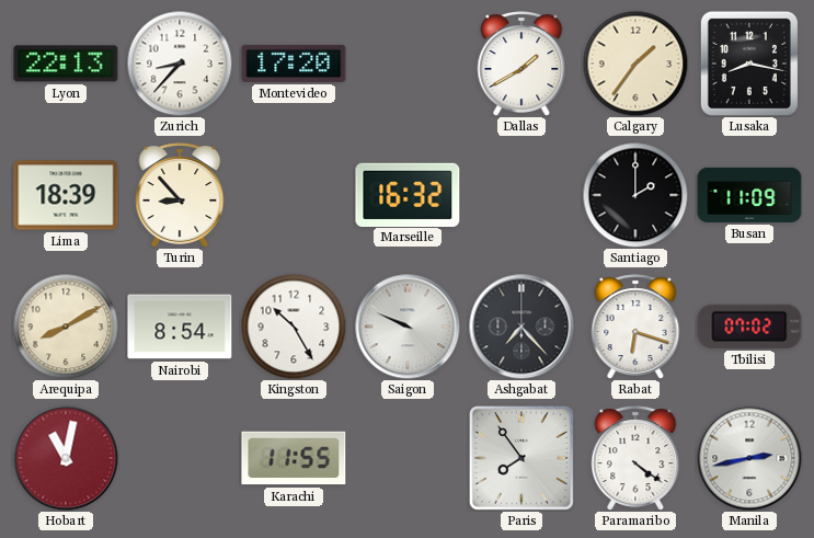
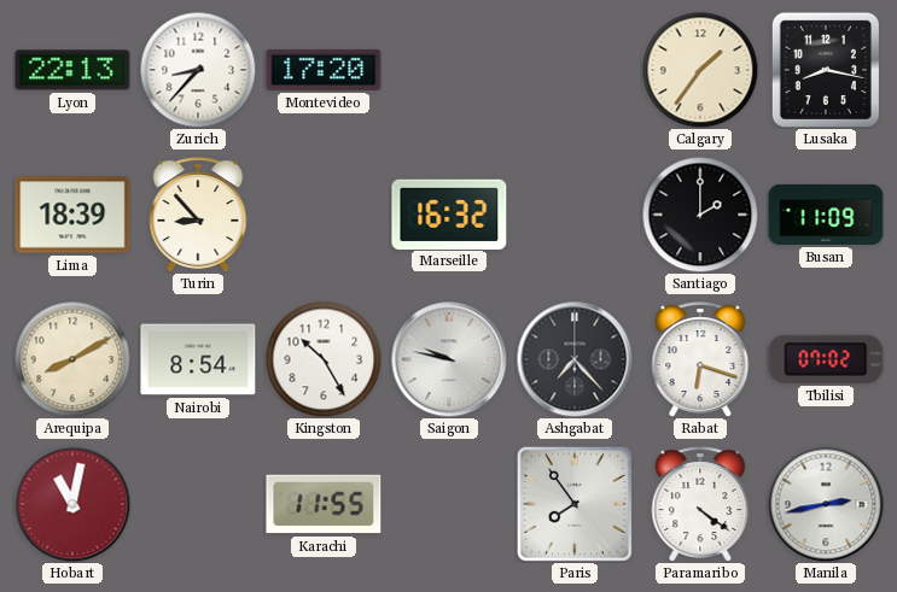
Dallas: 1:40 -> none (521, 64)
Saigon: 9:49 -> 9:47 (449, 359)
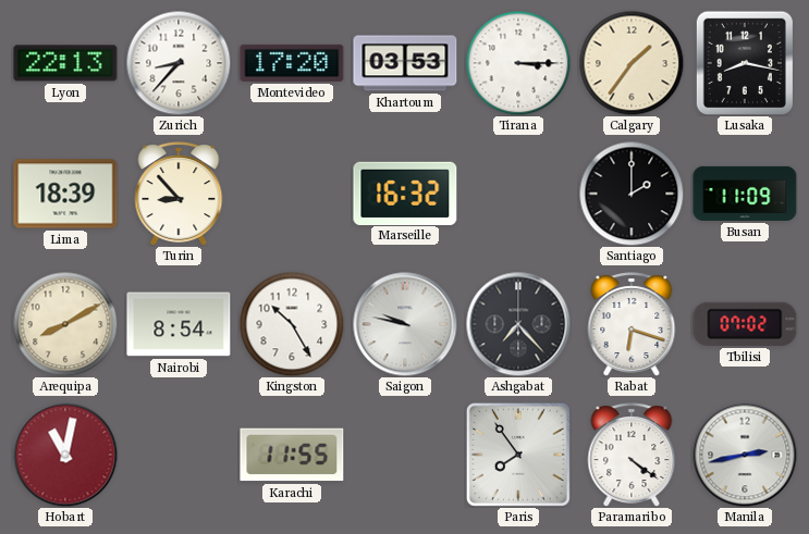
Khartoum: none -> 03:53 (405, 63)
Tirana: none -> 3:15 (518, 63)
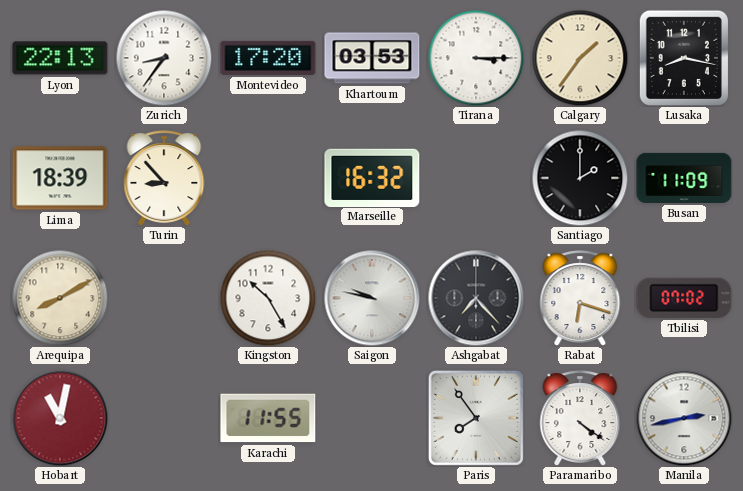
Zurich: 8:37 -> 8:36 (164, 58)
Nairobi: 8:54 -> none (179, 324)
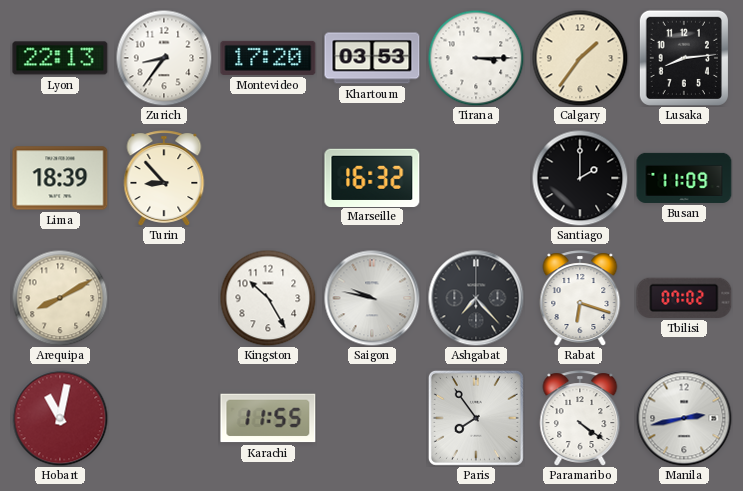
Lusaka: 8:17 -> 8:14 (684, 58)
